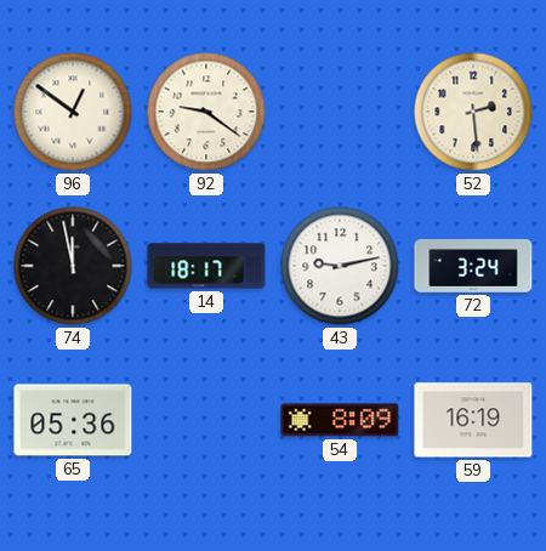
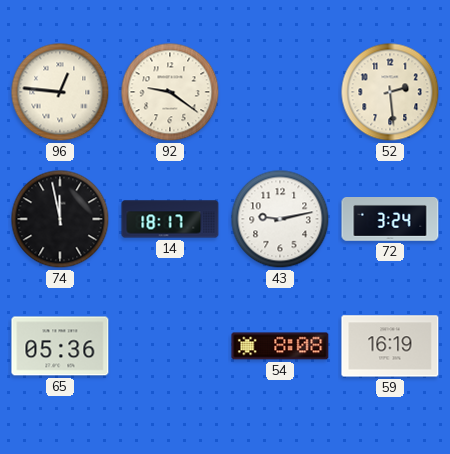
96: 12:51 -> 12:46 (60, 92)
54: 8:09 -> 8:08 (280, 346)
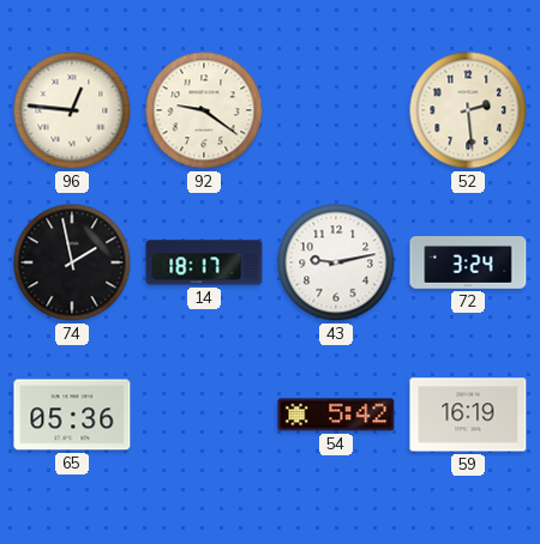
74: 11:58 -> 1:58 (72, 262)
54: 8:08 -> 5:42 (336, 415)
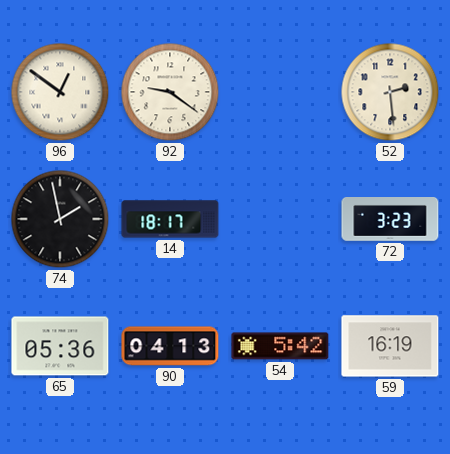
96: 12:46 -> 12:51 (60, 92)
43: 9:13 -> none (336, 262)
72: 3:24 -> 3:23 (390, 220)
90: none -> 04:13 (170, 346)
